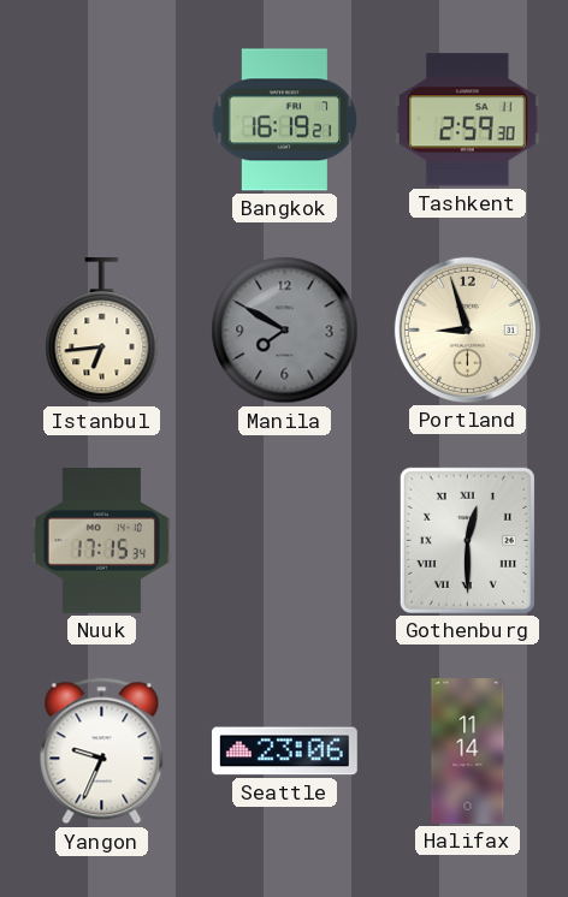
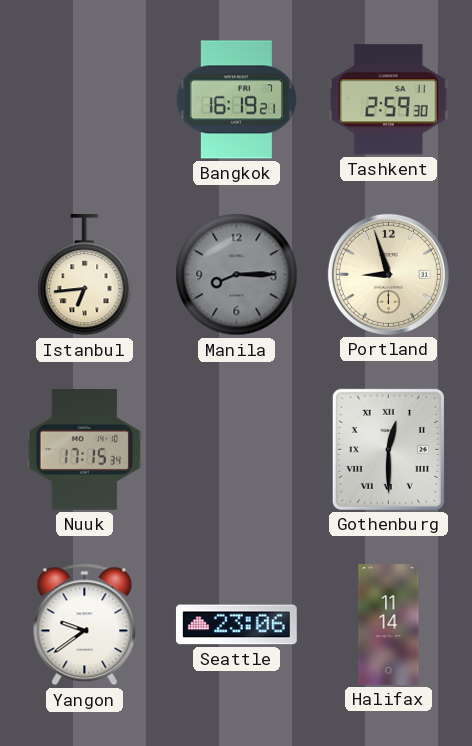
Manila: 7:50 -> 8:15 (237, 275)
Yangon: 9:34 -> 9:39 (85, 625)
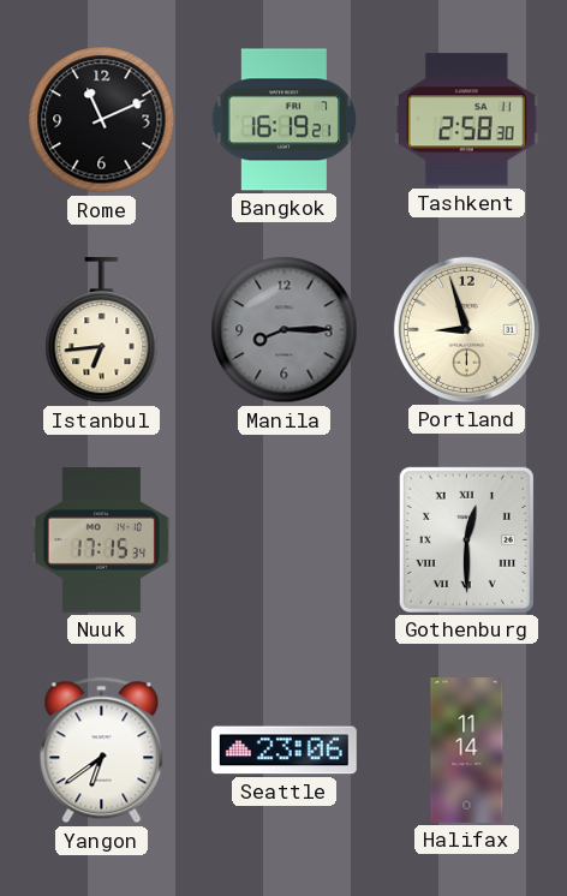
Rome: none -> 11:11 (102, 120)
Tashkent: 2:59 -> 2:58 (466, 120)
Yangon: 9:39 -> 6:39 (102, 751)
